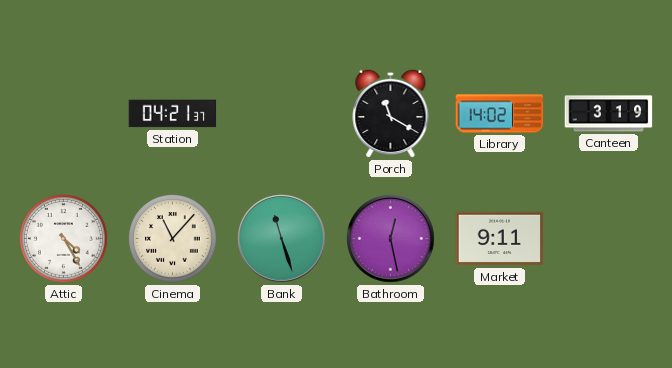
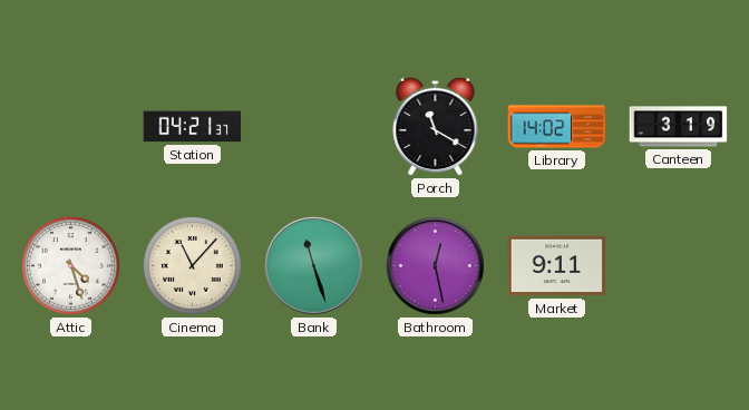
Attic: 4:25 -> 4:27 (71, 266)
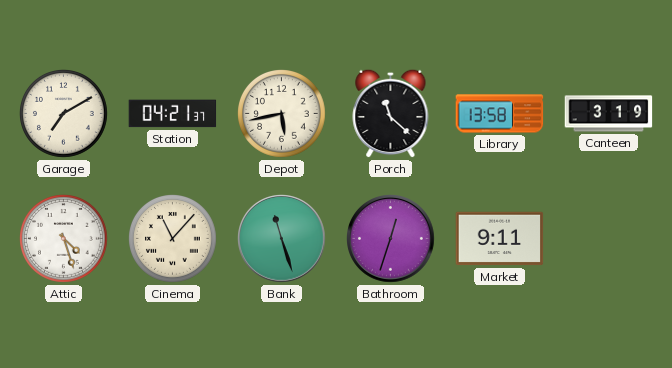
Garage: none -> 7:10 (64, 114)
Depot: none -> 5:43 (282, 114)
Porch: 11:20 -> 11:22 (391, 113)
Library: 14:02 -> 13:58 (500, 114)
Bathroom: 12:28 -> 12:33 (391, 239)
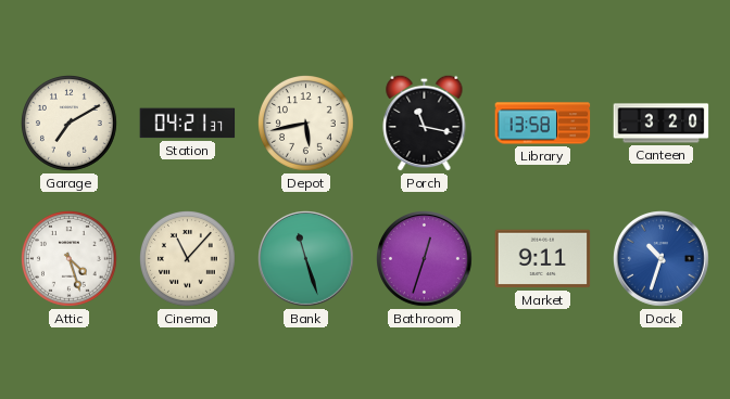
Porch: 11:22 -> 11:17 (425, 123)
Canteen: 3:19 -> 3:20 (662, 124)
Dock: none -> 10:33 (662, 259)
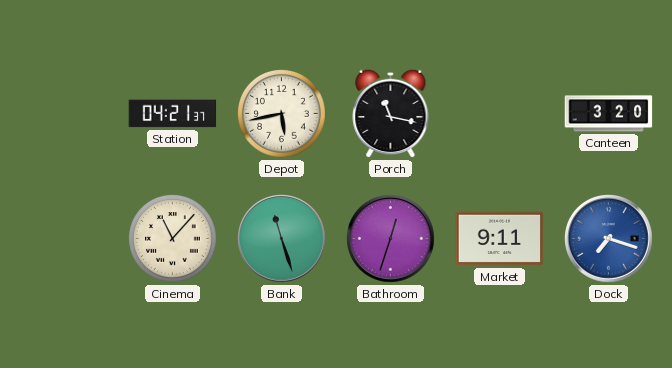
Garage: 7:10 -> none (70, 124)
Library: 13:58 -> none (543, 124)
Attic: 4:27 -> none (70, 259)
Dock: 10:33 -> 7:18 (609, 239)
